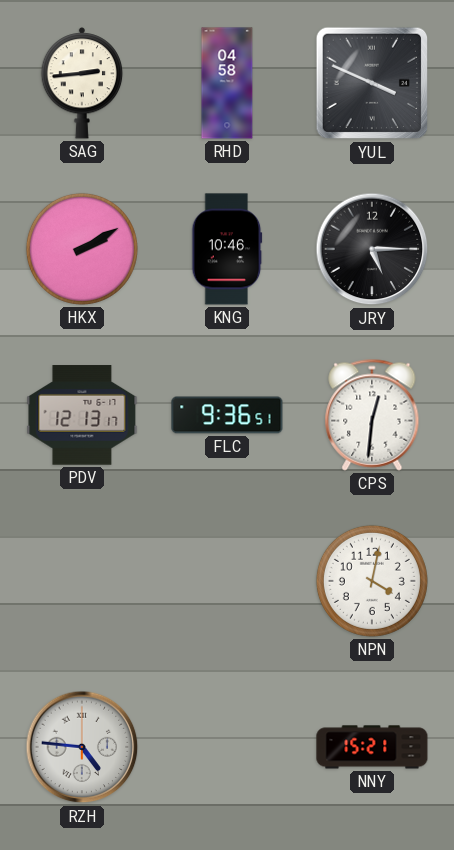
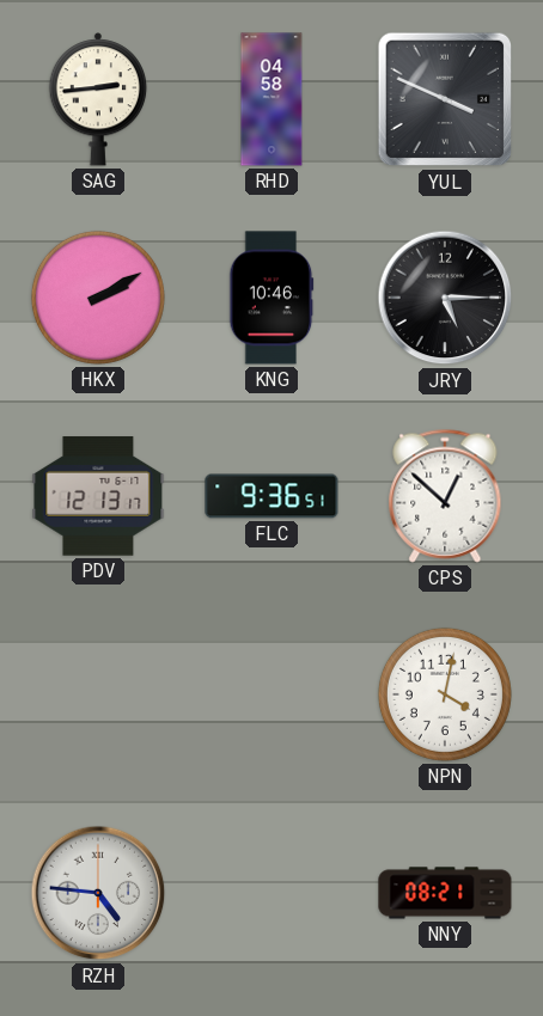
CPS: 12:31 -> 12:52 (445, 496)
NNY: 15:21 -> 08:21 (445, 893)
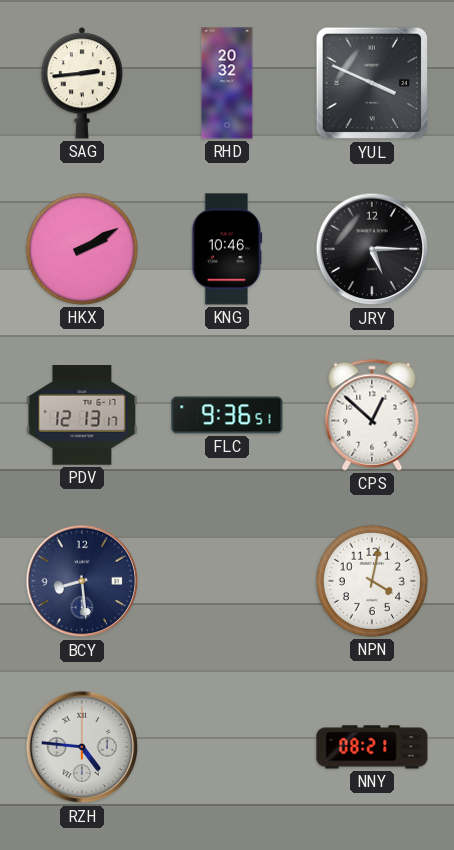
RHD: 04:58 -> 20:32 (227, 83)
BCY: none -> 8:29 (82, 581)
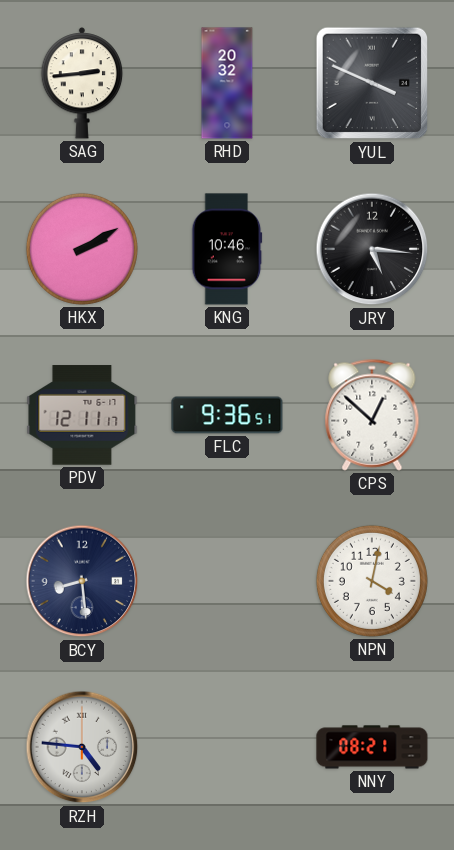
JRY: 5:15 -> 5:16 (372, 249)
PDV: 12:13 -> 12:11 (82, 415)
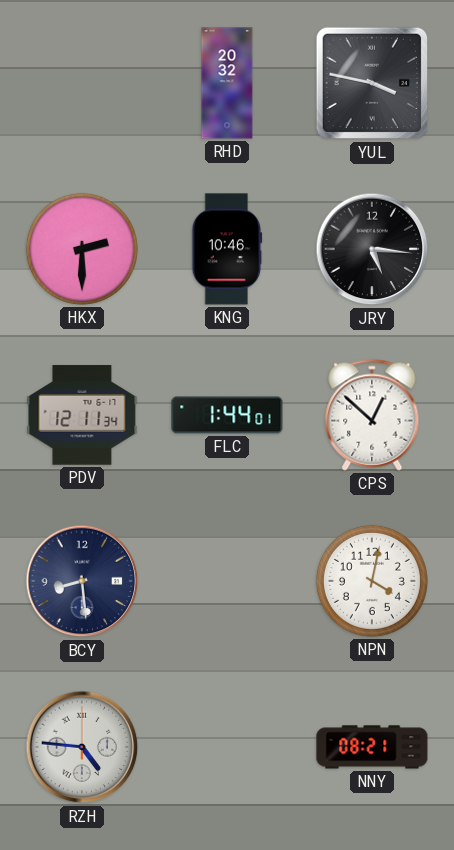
SAG: 2:44 -> none (82, 83)
YUL: 3:49 -> 3:47 (372, 83)
HKX: 2:10 -> 2:30 (82, 249)
PDV: 12:11:17 -> 12:11:34 (82, 415)
FLC: 9:36 -> 1:44 (227, 415)
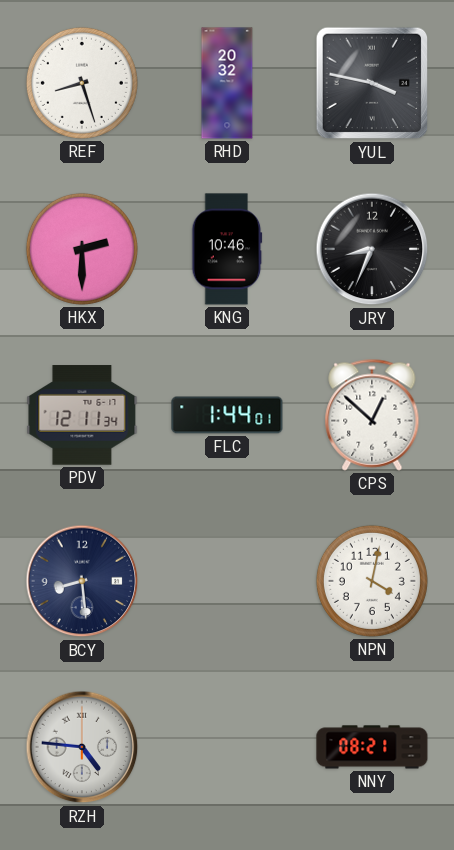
REF: none -> 8:27 (82, 83)
JRY: 5:16 -> 8:34 (372, 249)
